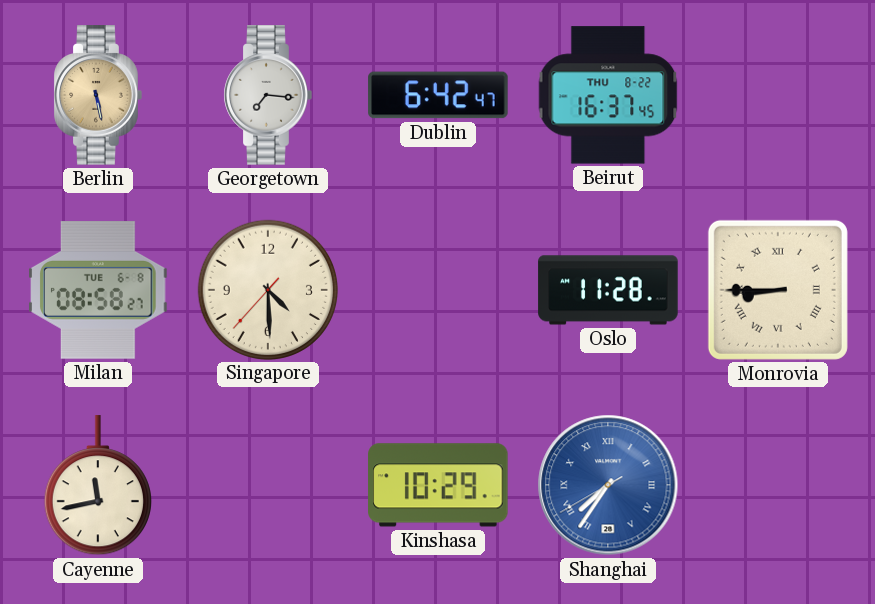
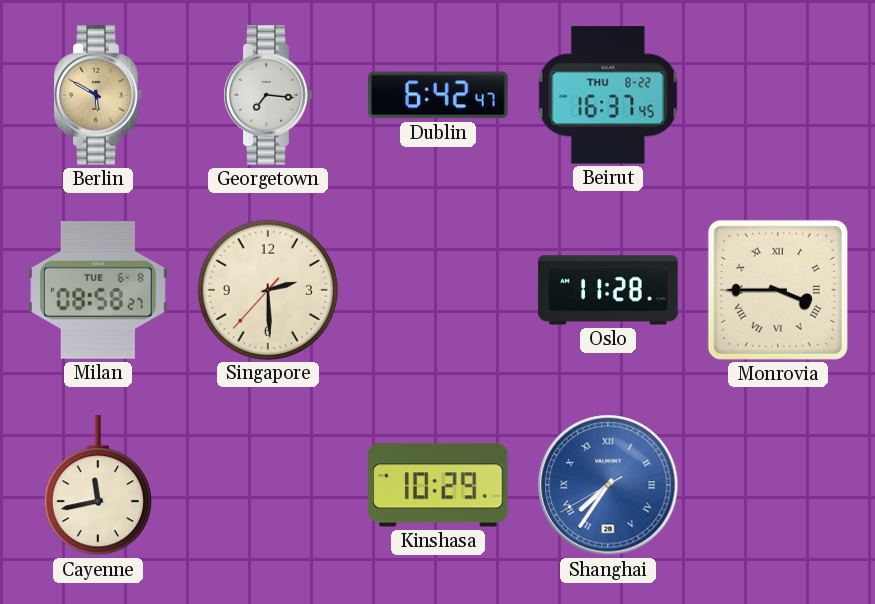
Berlin: 5:28 -> 5:50 (98, 95)
Singapore: 4:29 -> 2:29 (267, 289)
Monrovia: 8:45 -> 3:45 (778, 290)
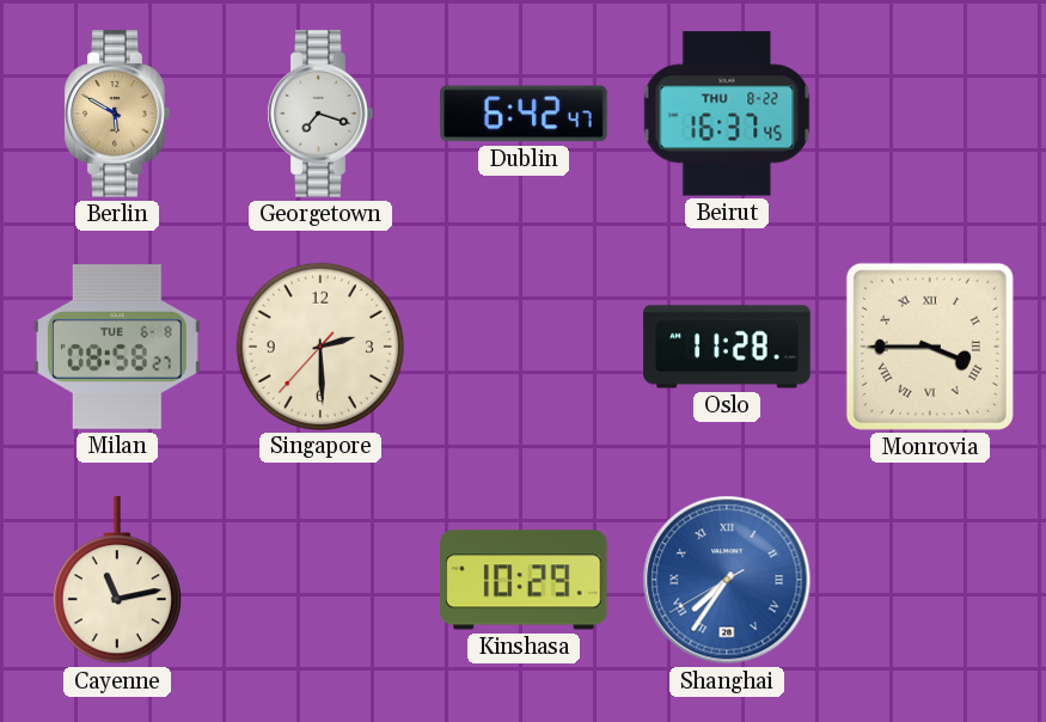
Georgetown: 7:16 -> 7:18 (320, 114)
Cayenne: 11:43 -> 11:13 (117, 581)
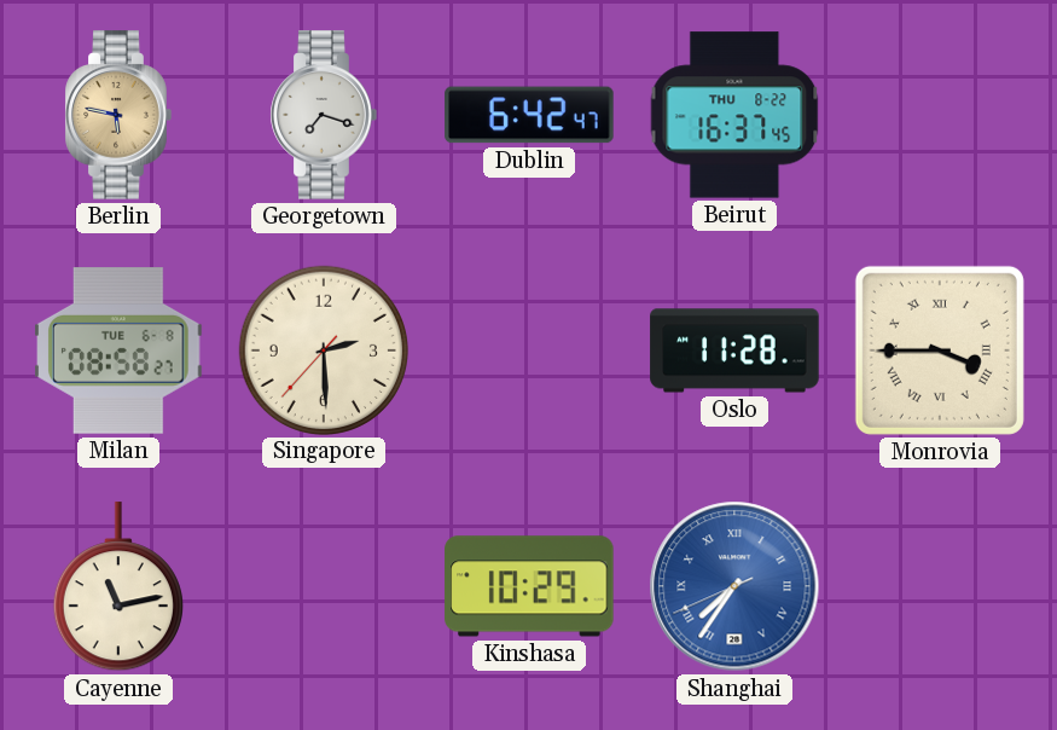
Berlin: 5:50 -> 5:47 (118, 115)
Shanghai: 7:35:40 -> 7:35:41 (734, 586)
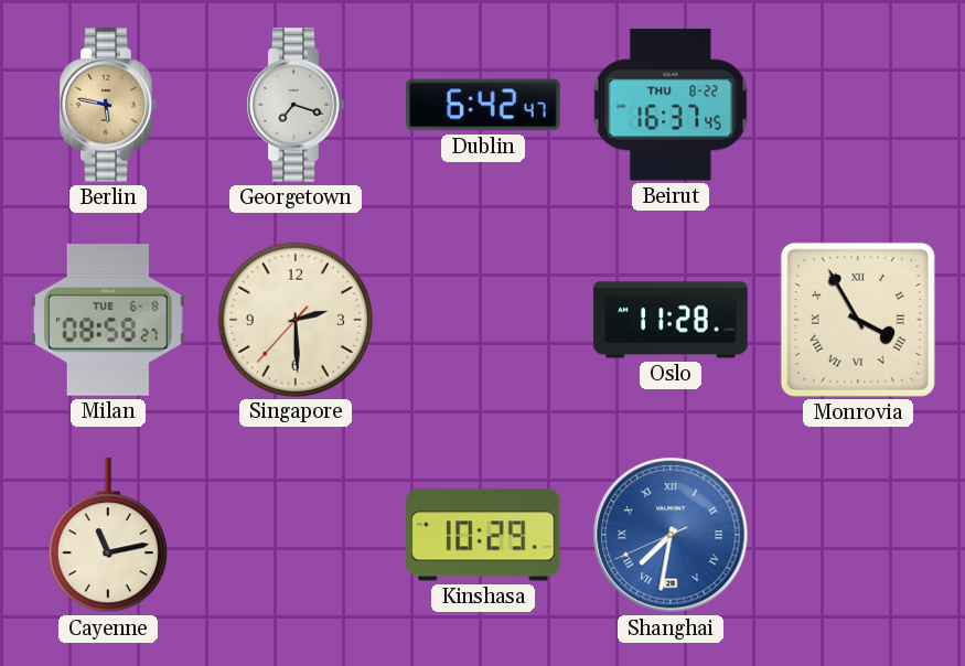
Monrovia: 3:45 -> 3:55 (858, 320)
Shanghai: 7:35 -> 7:31 (671, 535)
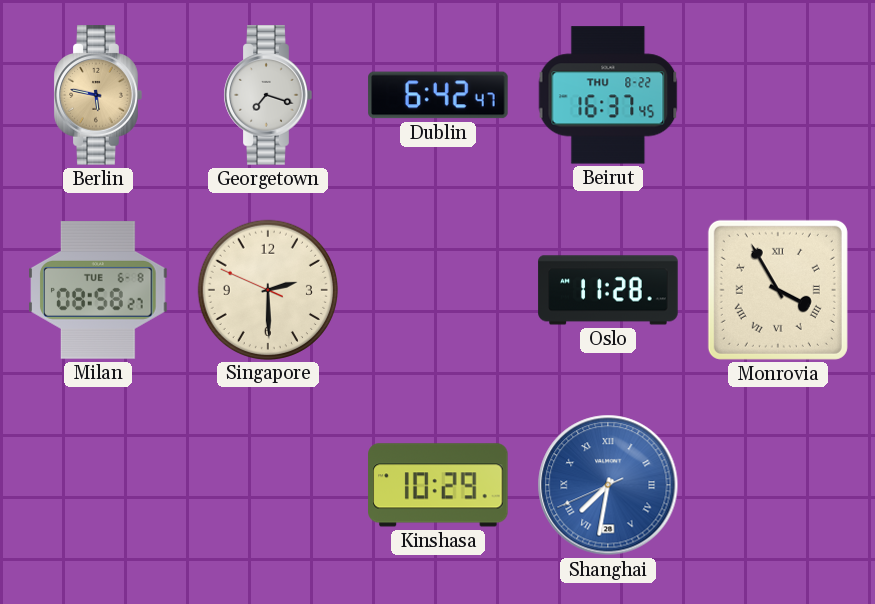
Singapore: 2:29:37 -> 2:29:49 (267, 289)
Cayenne: 11:13 -> none (108, 536)
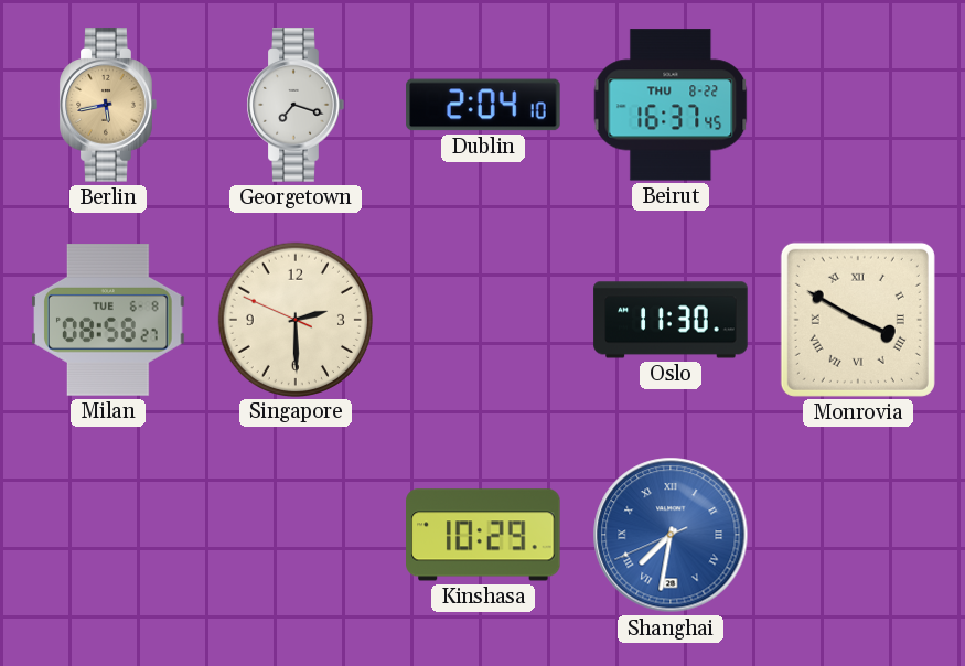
Berlin: 5:47 -> 5:43 (108, 105)
Dublin: 6:42 -> 2:04 (483, 105)
Oslo: 11:28 -> 11:30 (671, 320)
Monrovia: 3:55 -> 3:50 (858, 320)
